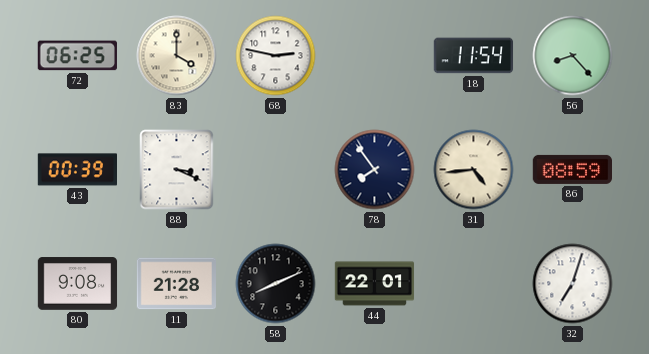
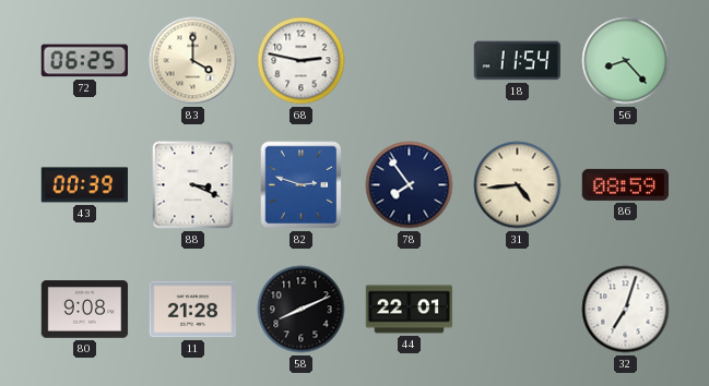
82: none -> 2:48 (302, 185)
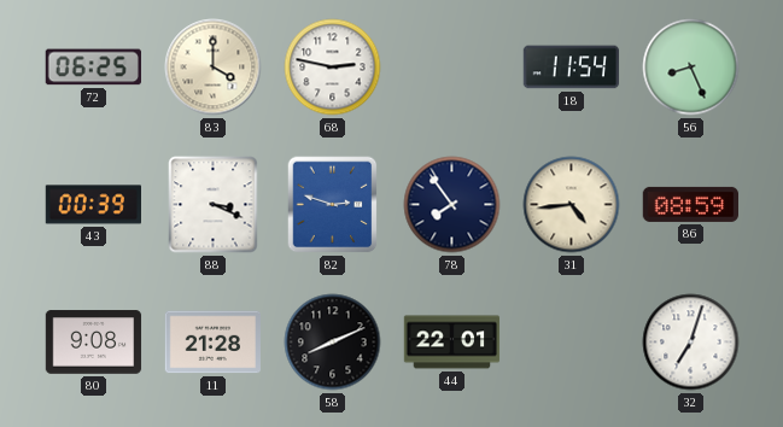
56: 8:23 -> 8:26 (691, 68)
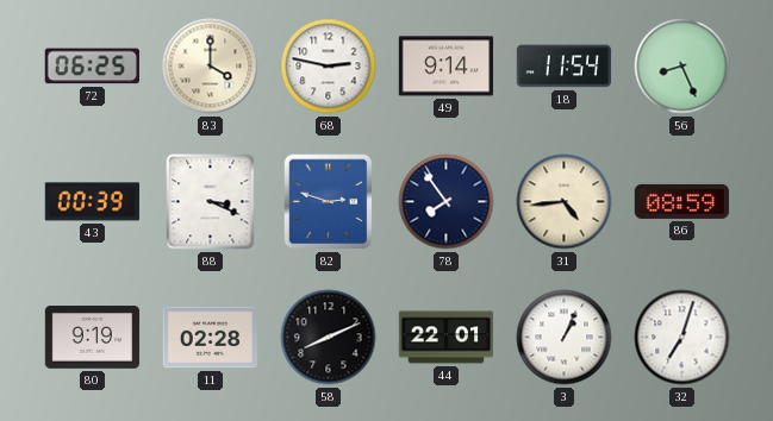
49: none -> 9:14 (447, 67)
80: 9:08 -> 9:19 (93, 338)
11: 21:28 -> 02:28 (211, 338)
3: none -> 1:04 (565, 338)
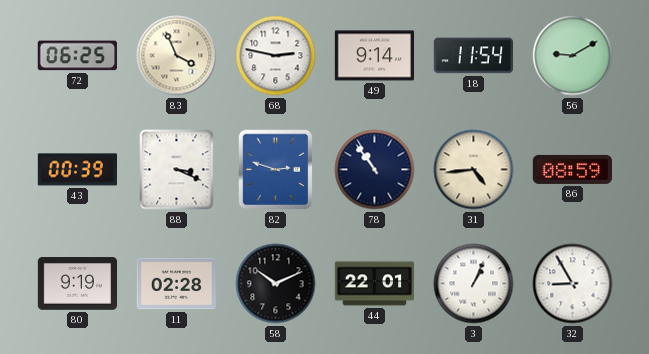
83: 4:00 -> 3:56 (177, 56)
56: 8:26 -> 9:10 (573, 56)
78: 7:54 -> 10:54 (375, 170)
58: 8:11 -> 10:11 (276, 284)
32: 7:03 -> 8:55 (573, 284)
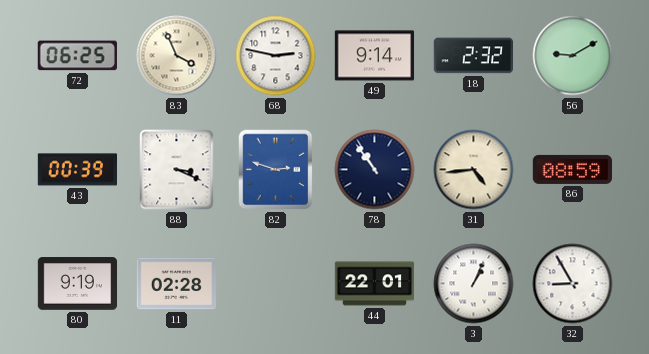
18: 11:54 -> 2:32 (474, 56)
58: 10:11 -> none (276, 284)
